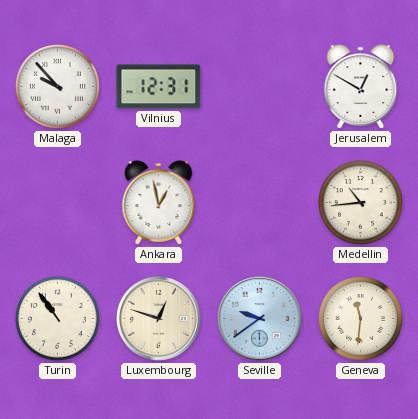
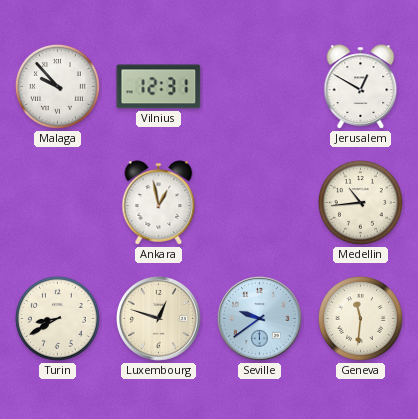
Turin: 10:54 -> 8:40 (57, 318)
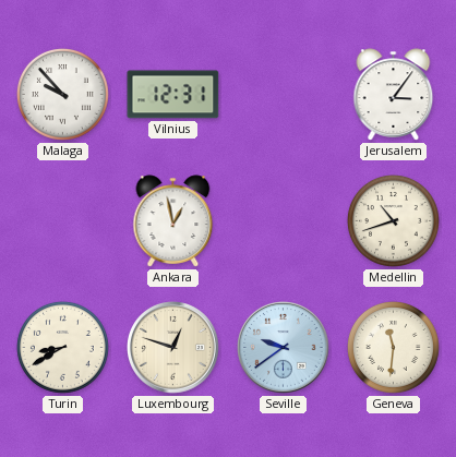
Jerusalem: 12:50 -> 3:06 (394, 95)
Medellin: 10:44 -> 10:42 (393, 220)
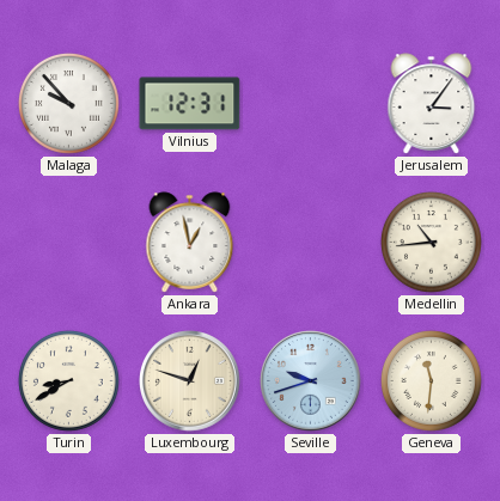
Medellin: 10:42 -> 10:44 (431, 242)
Seville: 9:39 -> 9:42 (311, 381)
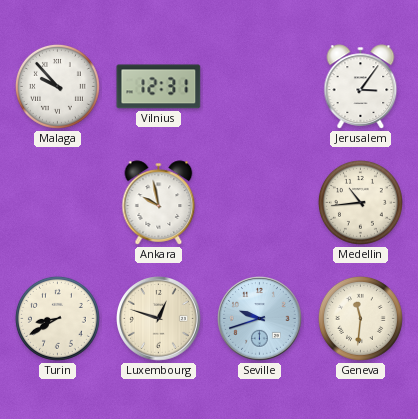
Ankara: 12:58 -> 9:58 (159, 203)
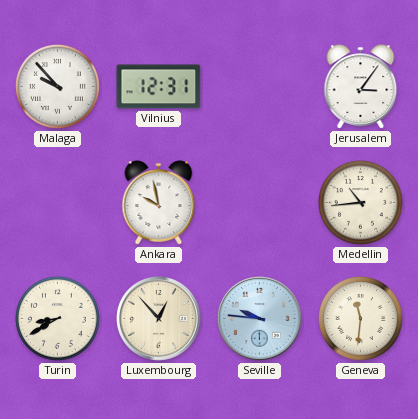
Luxembourg: 12:48 -> 12:53 (159, 319)
Seville: 9:42 -> 9:46 (260, 319)
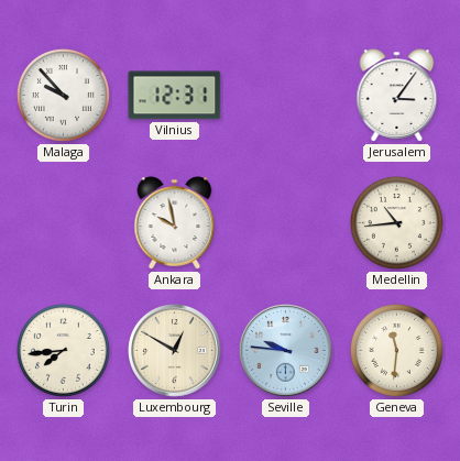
Turin: 8:40 -> 7:44 (63, 350)
Luxembourg: 12:53 -> 12:50 (175, 351)
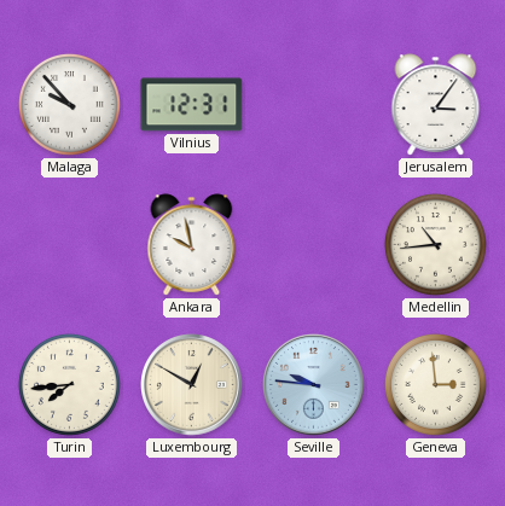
Geneva: 11:31 -> 2:59 (435, 384)
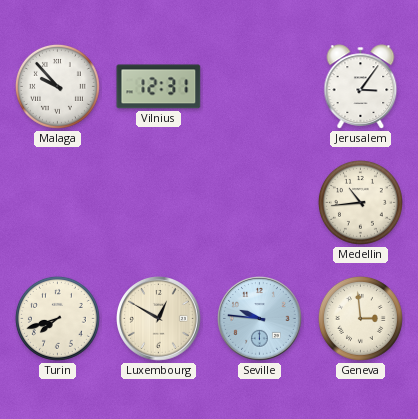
Ankara: 9:58 -> none (192, 245)
Turin: 7:44 -> 7:42 (57, 318)
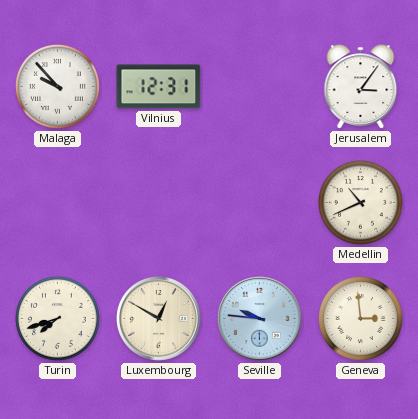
Medellin: 10:44 -> 10:41 (360, 202)
